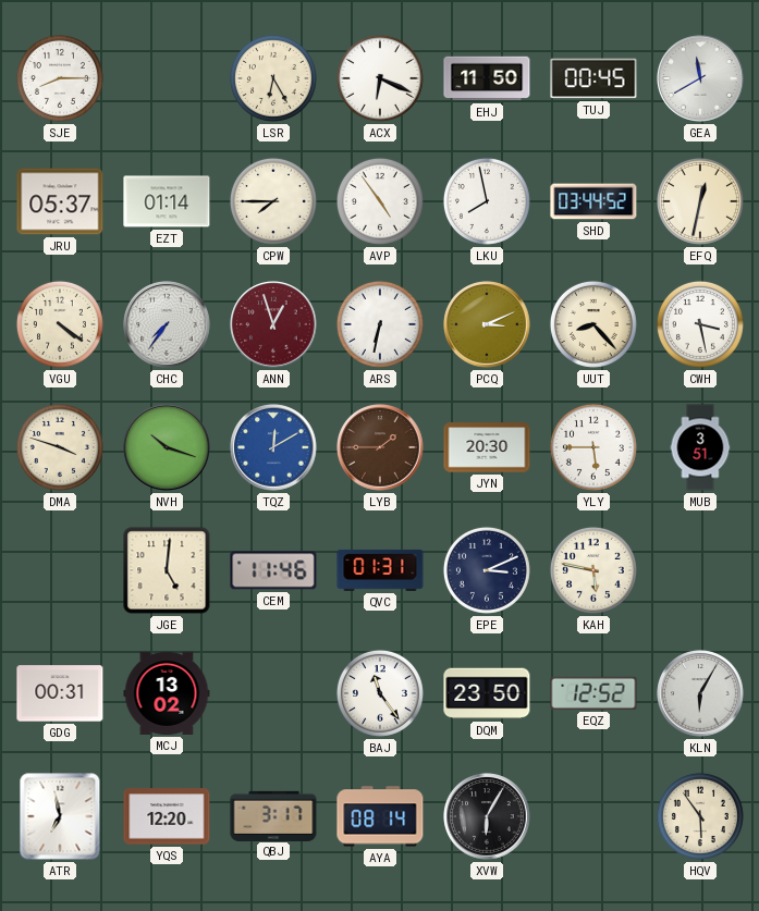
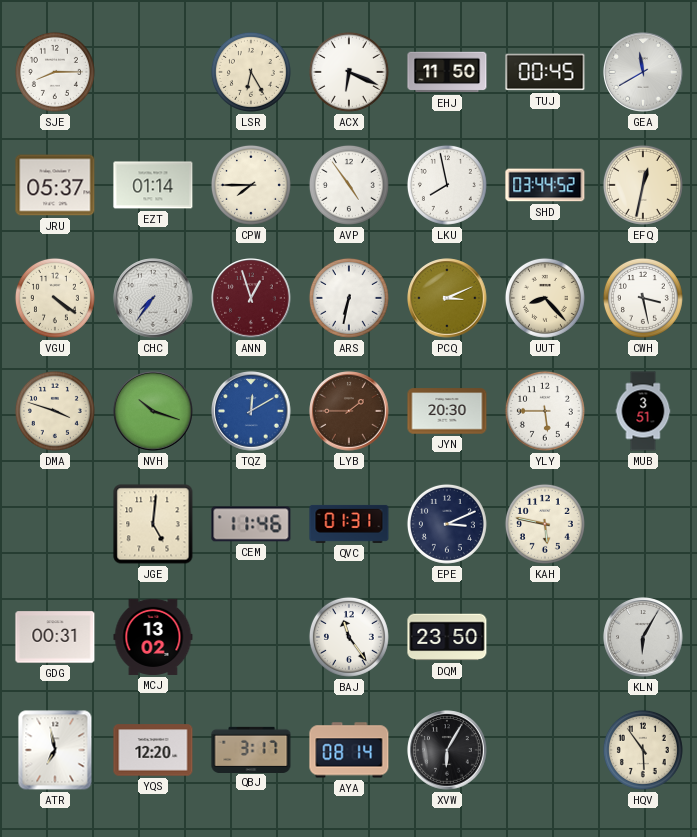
EQZ: 12:52 -> none (593, 693)
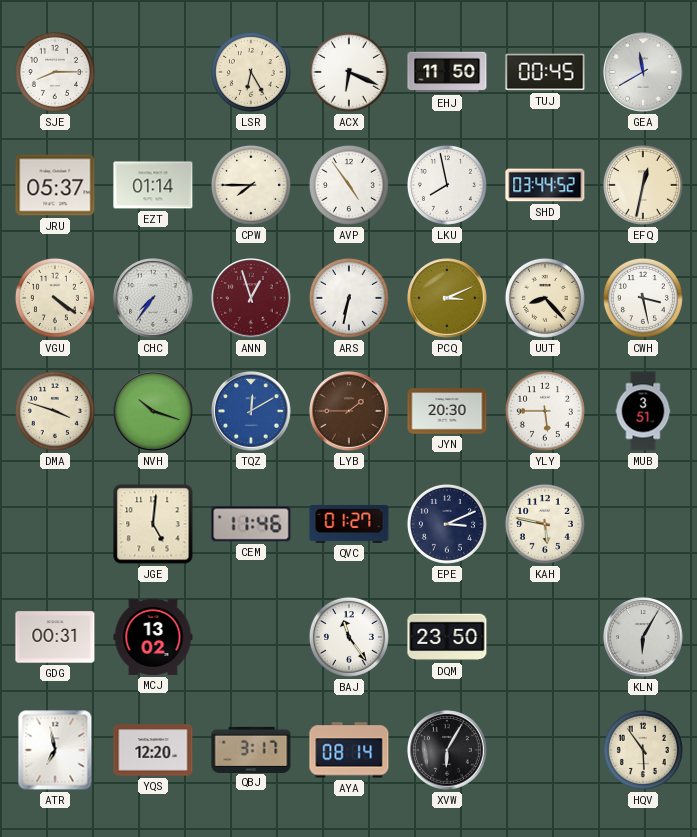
QVC: 01:31 -> 01:27 (349, 524)
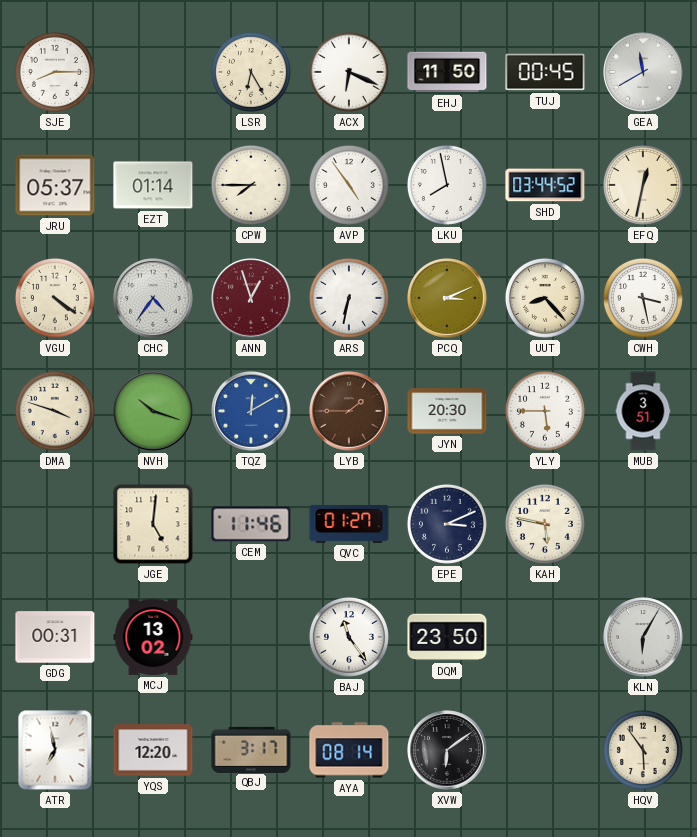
CHC: 7:36 -> 4:36 (153, 298)
XVW: 6:05 -> 6:09 (447, 750)
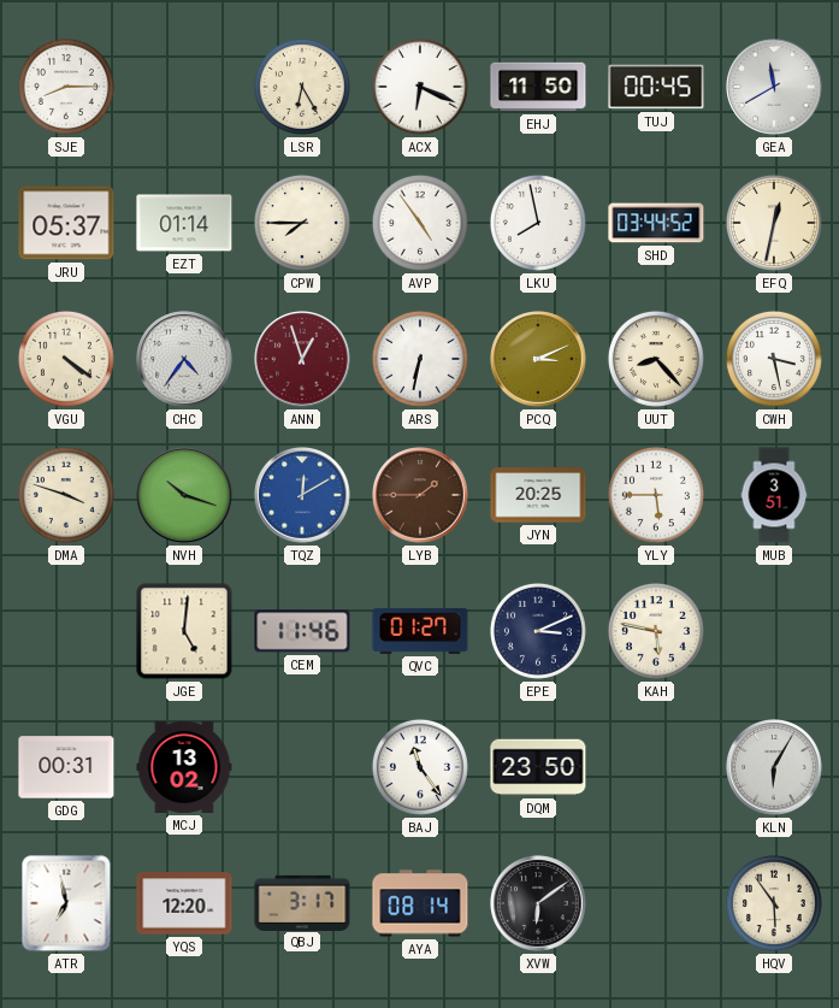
JYN: 20:30 -> 20:25 (538, 495)
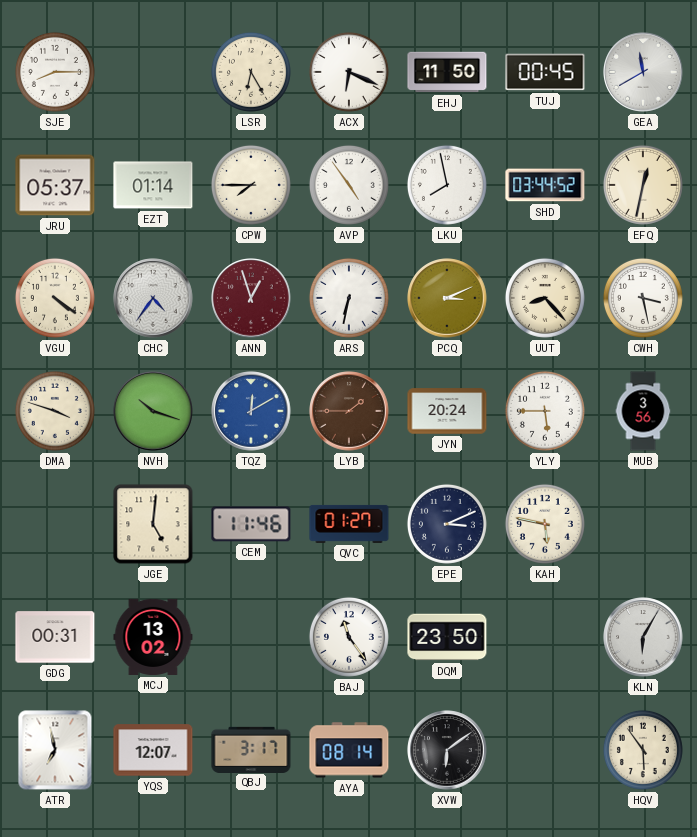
JYN: 20:25 -> 20:24 (447, 411)
MUB: 3:51 -> 3:56 (643, 411)
YQS: 12:20 -> 12:07 (153, 750)
